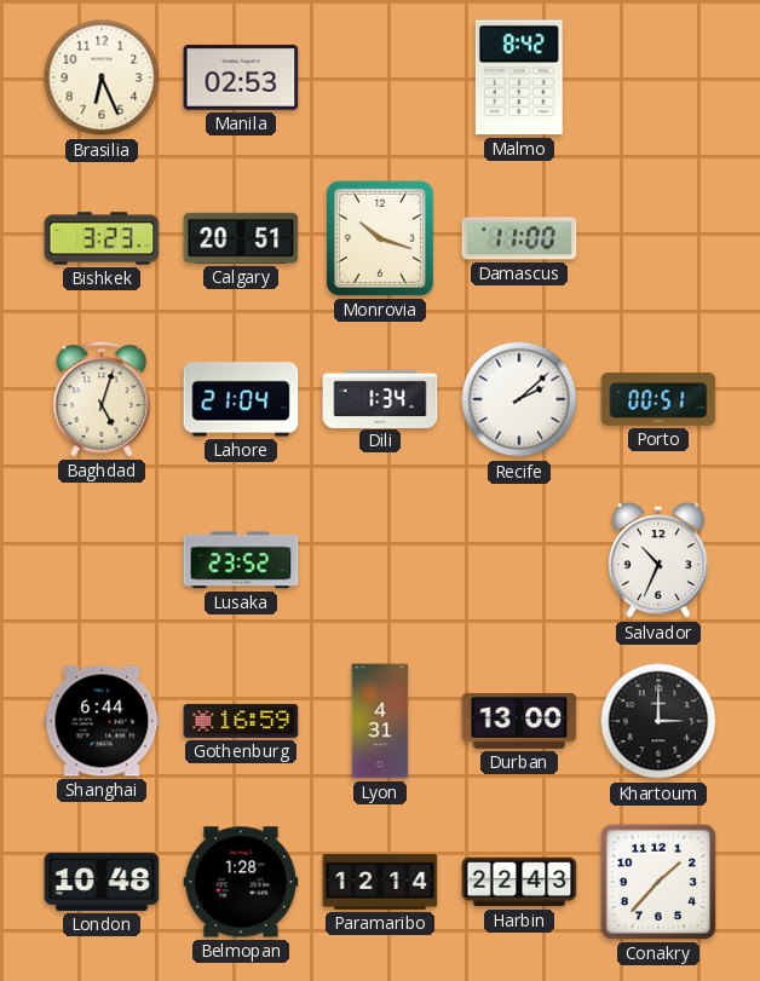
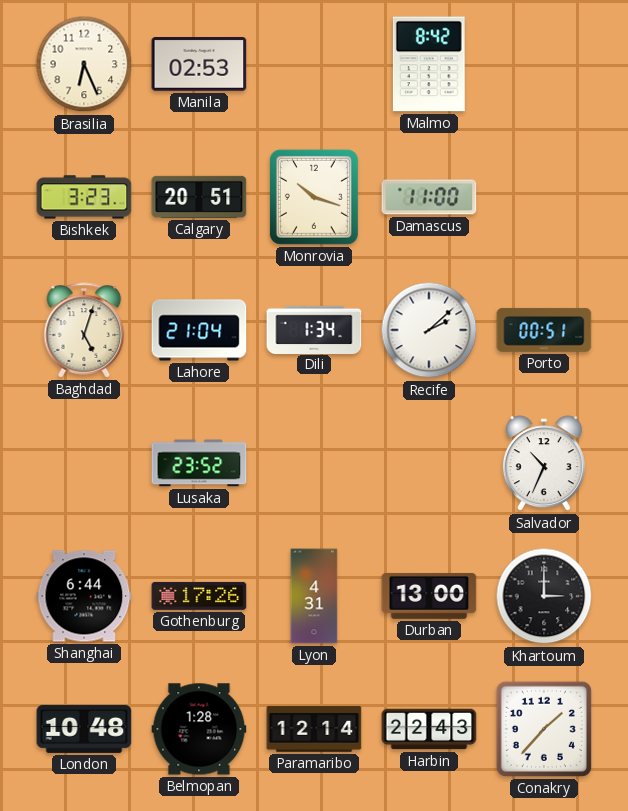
Gothenburg: 16:59 -> 17:26 (199, 596)
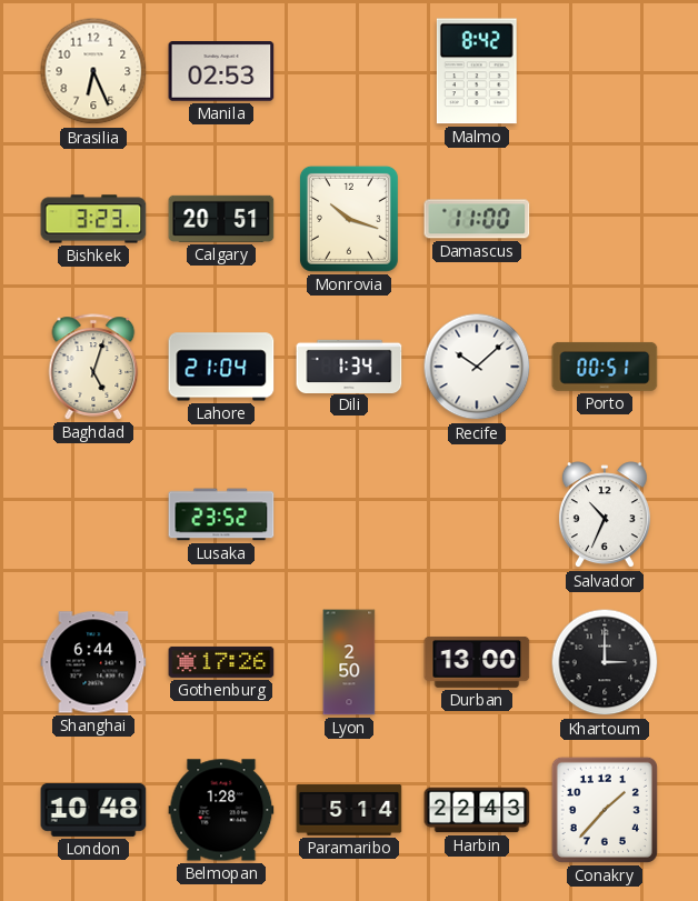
Recife: 2:08 -> 10:08 (477, 367)
Lyon: 4:31 -> 2:50 (349, 662)
Paramaribo: 12:14 -> 5:14 (349, 810)
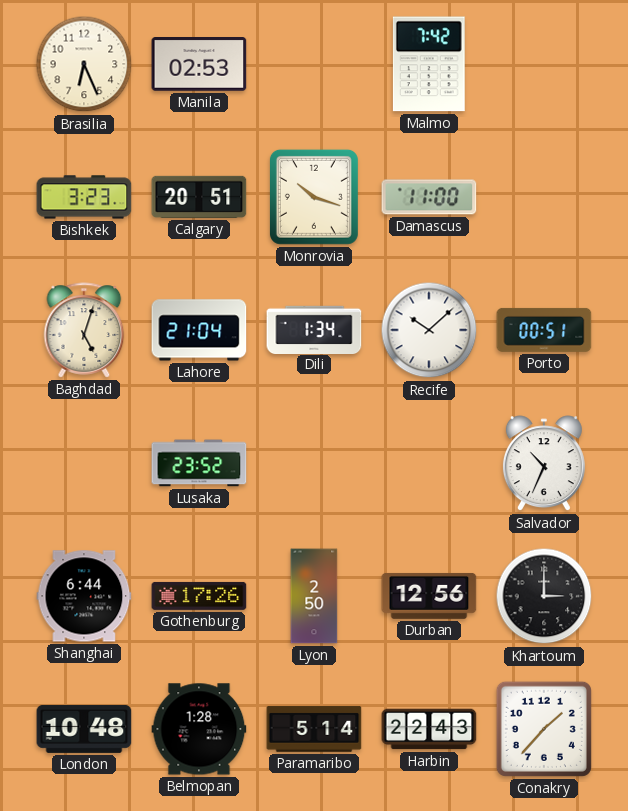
Malmo: 8:42 -> 7:42 (429, 64)
Durban: 13:00 -> 12:56 (429, 596)
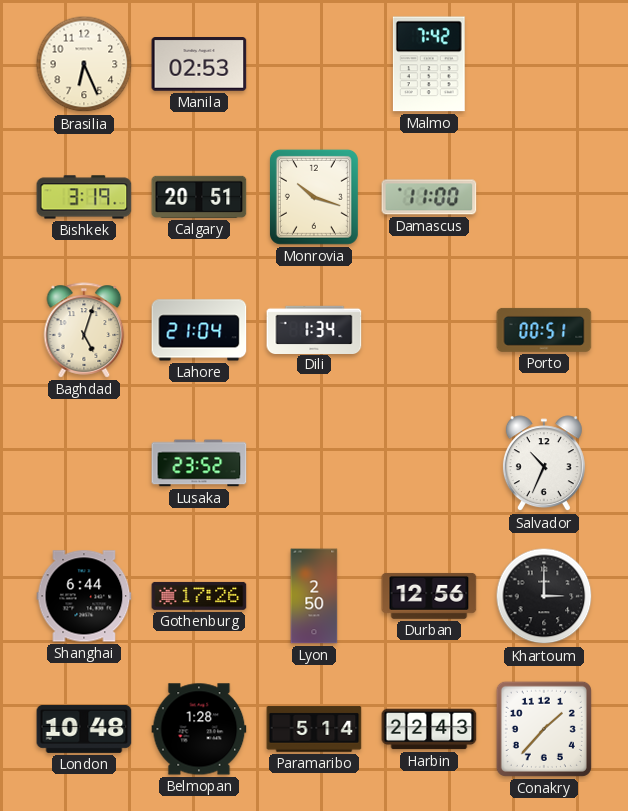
Bishkek: 3:23 -> 3:19 (84, 197)
Recife: 10:08 -> none (429, 330)
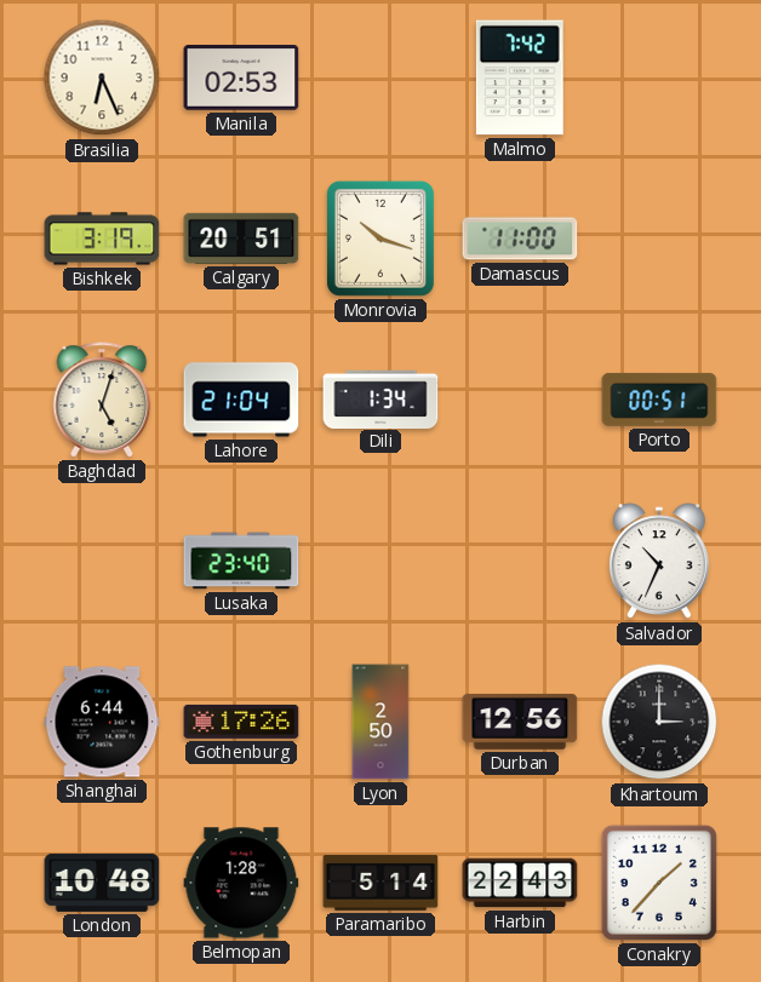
Lusaka: 23:52 -> 23:40 (241, 561)
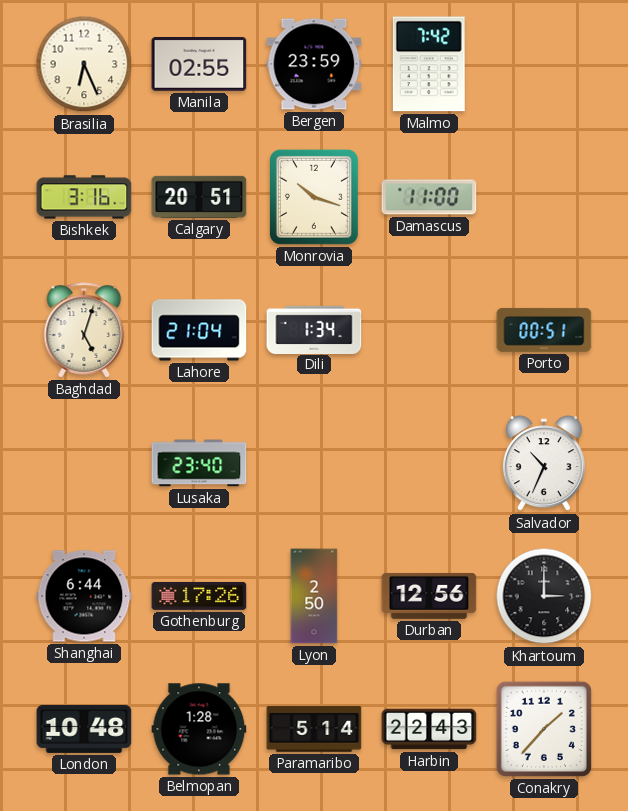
Manila: 02:53 -> 02:55 (199, 64)
Bergen: none -> 23:59 (314, 64)
Bishkek: 3:19 -> 3:16 (84, 197)
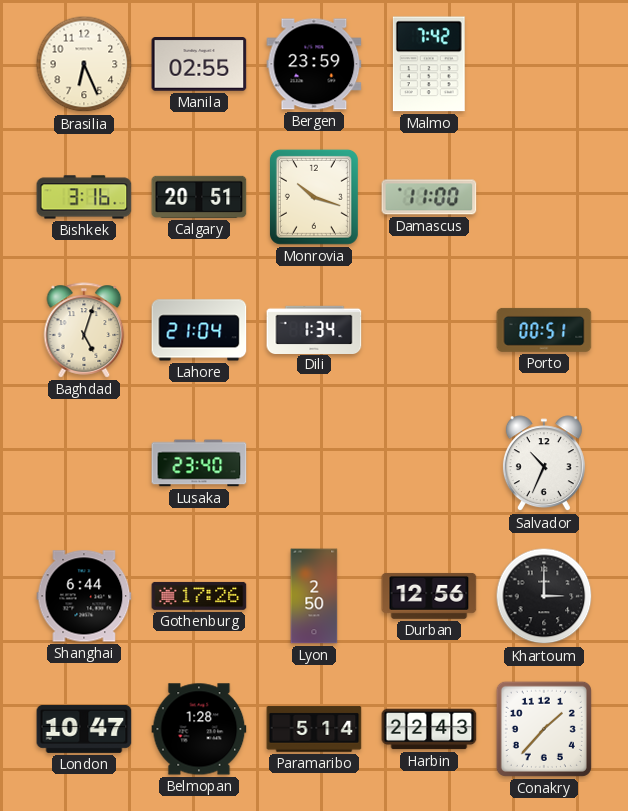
London: 10:48 -> 10:47 (84, 729)
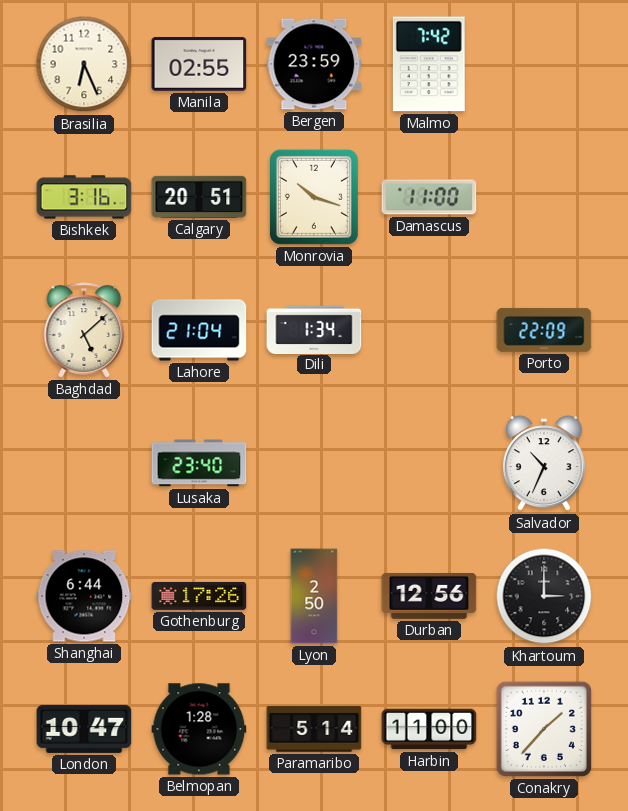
Baghdad: 5:03 -> 5:08 (84, 330)
Porto: 00:51 -> 22:09 (544, 330)
Harbin: 22:43 -> 11:00 (429, 729)
